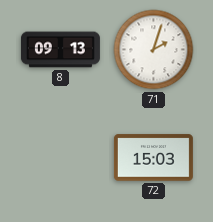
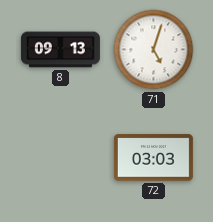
71: 2:03 -> 5:03 (154, 50)
72: 15:03 -> 03:03 (153, 158)
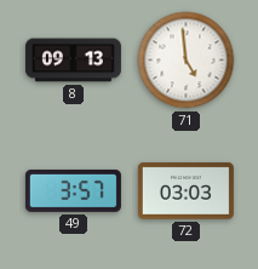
71: 5:03 -> 4:59 (187, 61)
49: none -> 3:57 (73, 191)
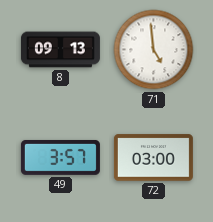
72: 03:03 -> 03:00 (153, 158)
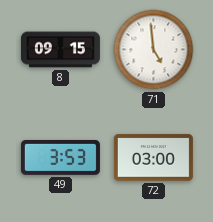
8: 09:13 -> 09:15 (60, 50)
49: 3:57 -> 3:53 (60, 158)
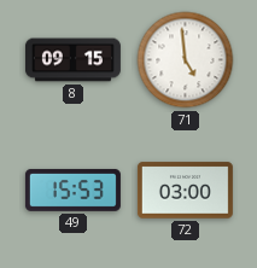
49: 3:53 -> 15:53 (72, 191)
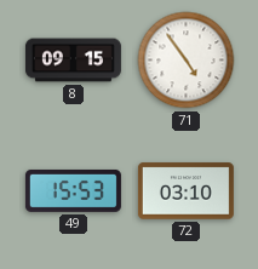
71: 4:59 -> 4:54 (187, 61)
72: 03:00 -> 03:10 (185, 191)
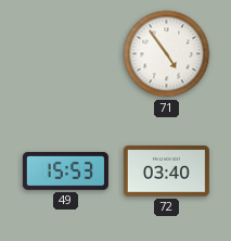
8: 09:15 -> none (73, 61)
72: 03:10 -> 03:40 (166, 172)
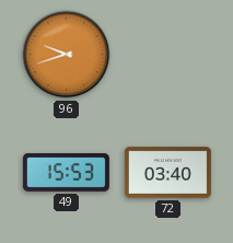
96: none -> 9:42 (67, 55)
71: 4:54 -> none (167, 54)
